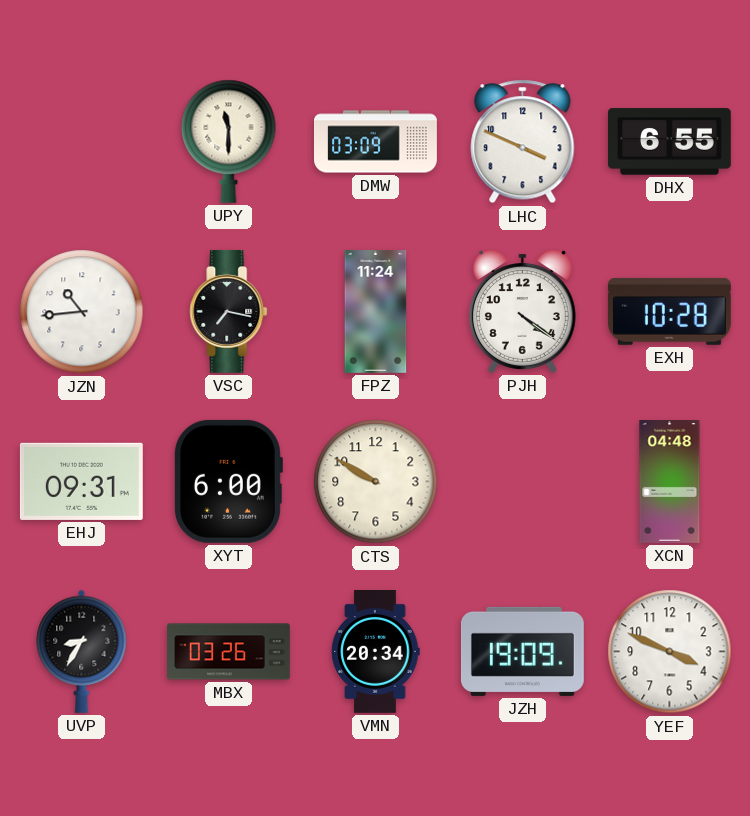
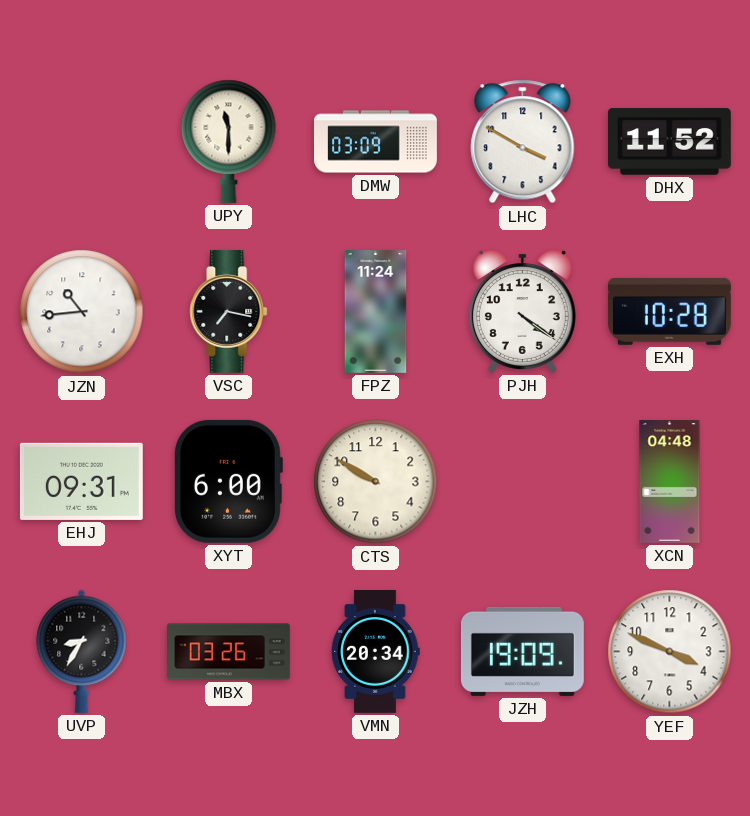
LHC: 3:49 -> 3:50 (523, 142)
DHX: 6:55 -> 11:52 (669, 142)
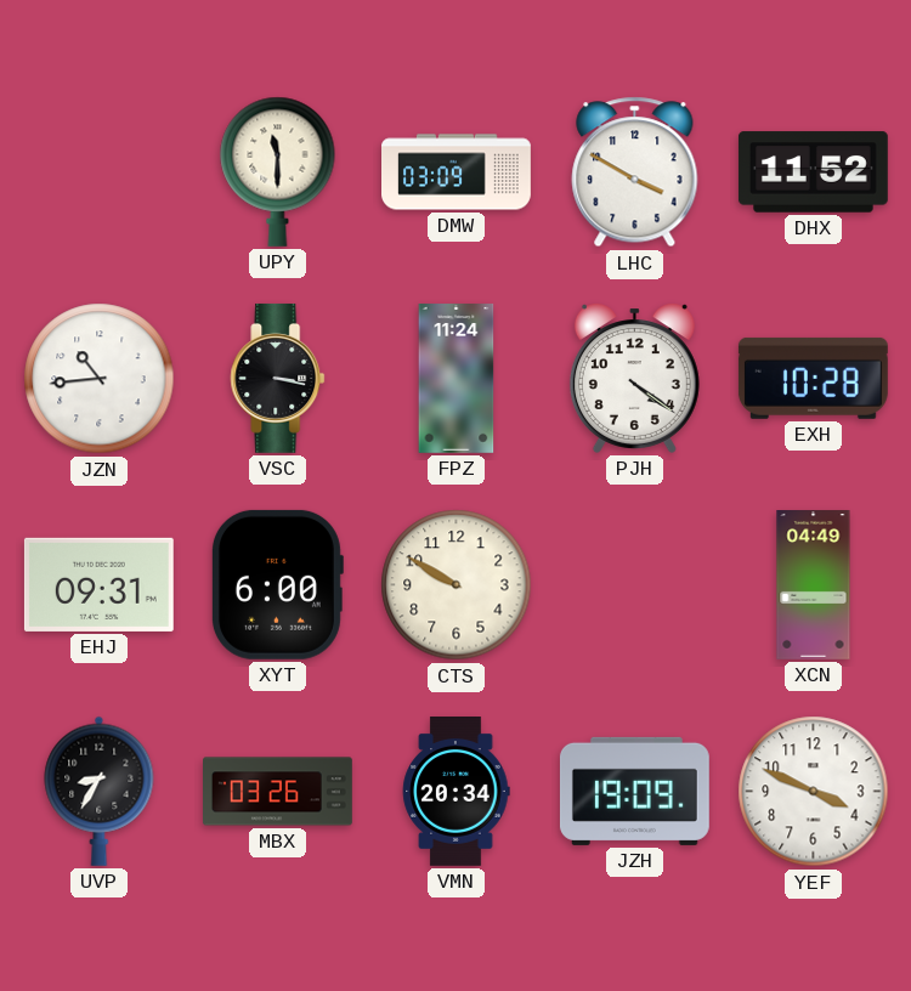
VSC: 7:17 -> 3:17 (278, 378)
XCN: 04:48 -> 04:49 (814, 585)
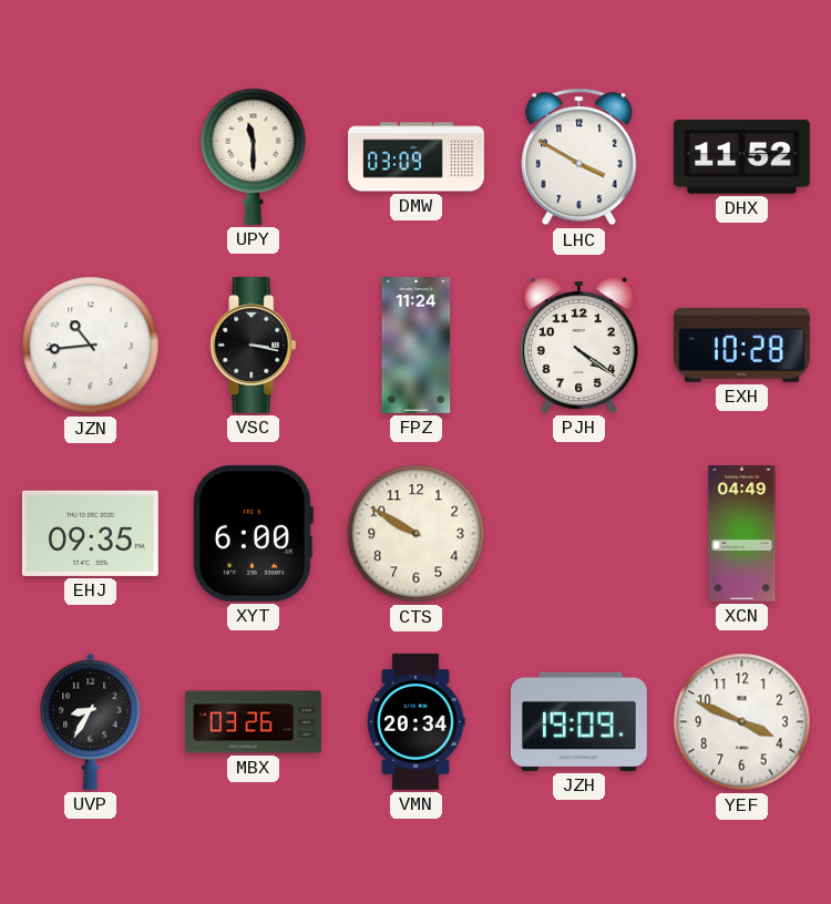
EHJ: 09:31 -> 09:35 (90, 533)
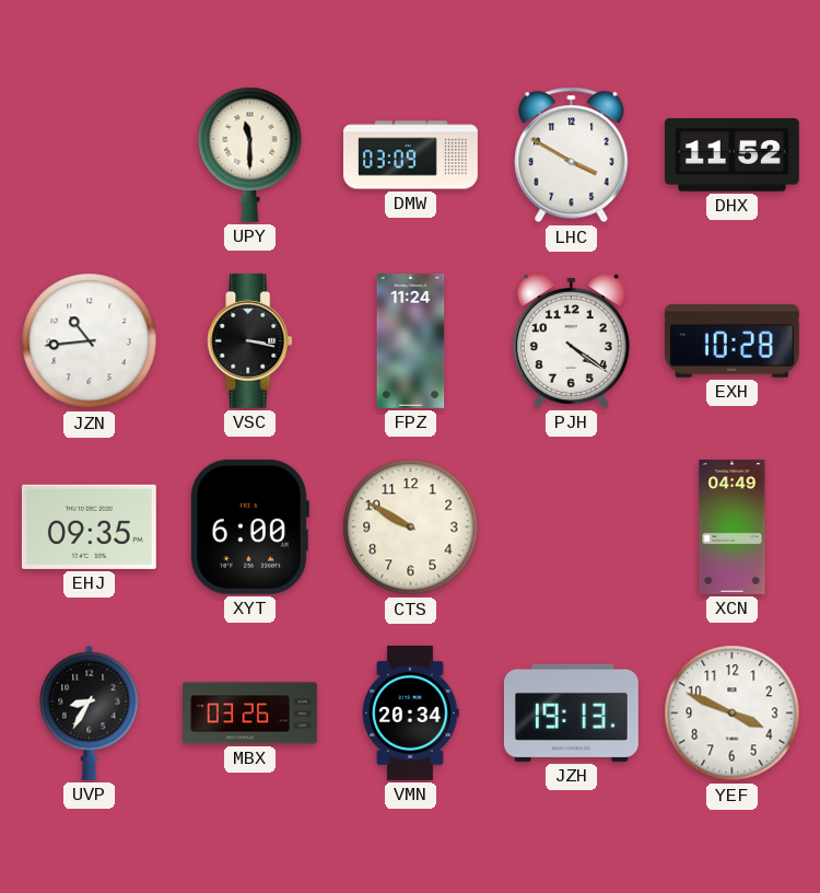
JZH: 19:09 -> 19:13 (571, 712)
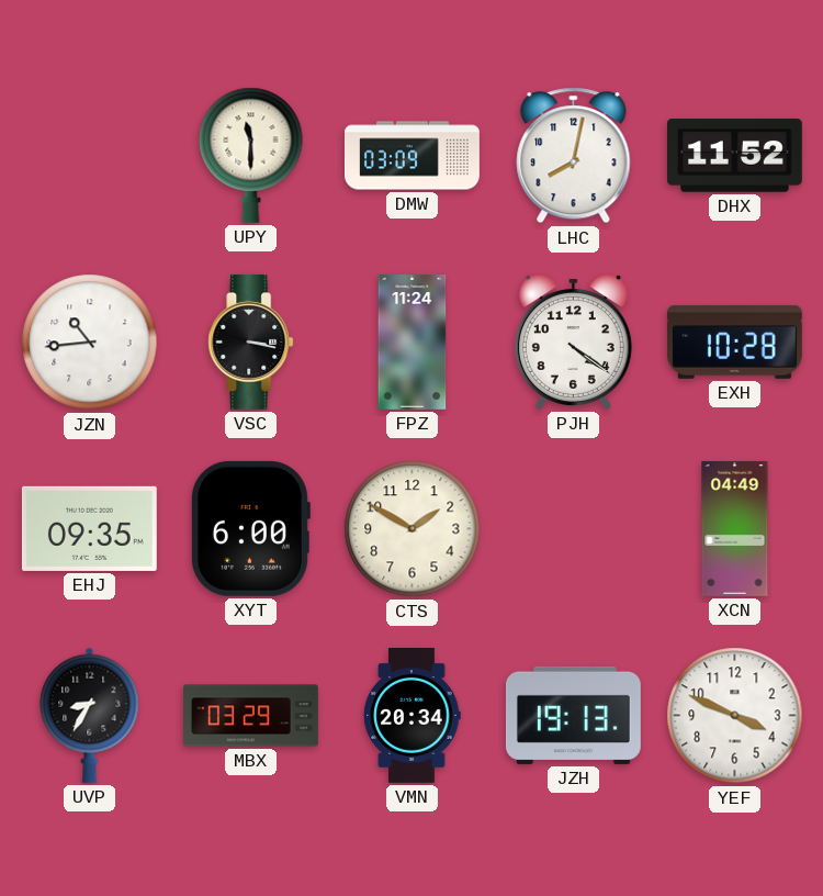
LHC: 3:50 -> 8:02 (574, 156)
CTS: 9:50 -> 1:50 (413, 529)
MBX: 03:26 -> 03:29 (251, 716)
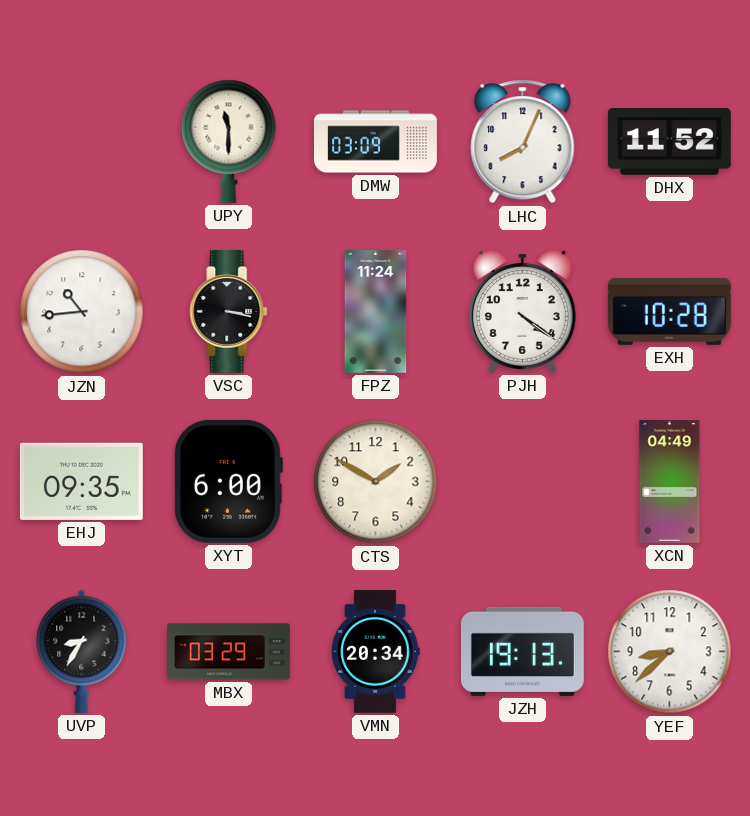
LHC: 8:02 -> 8:04 (523, 142)
YEF: 3:49 -> 8:38 (670, 652)
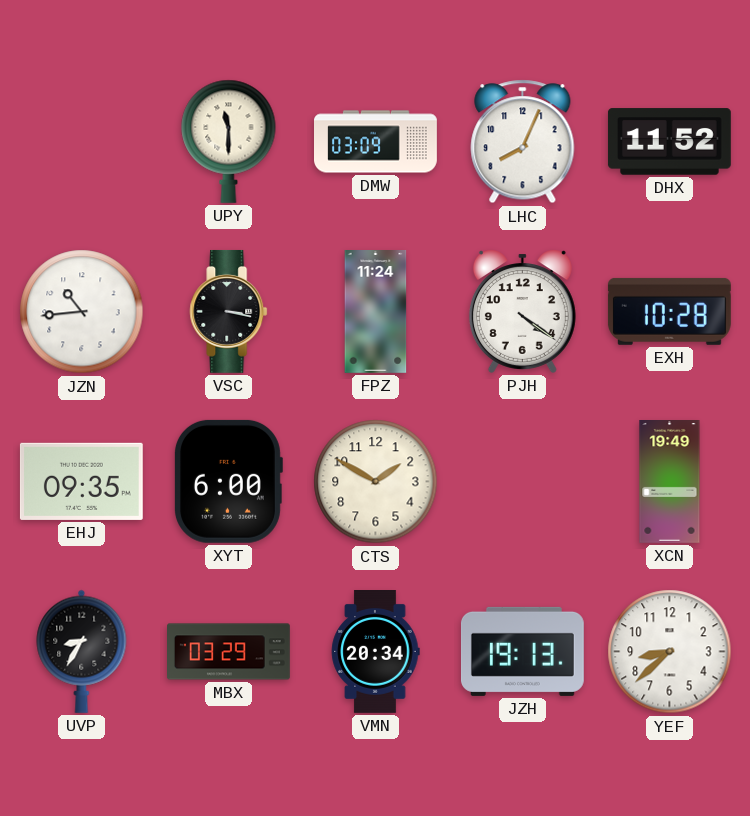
XCN: 04:49 -> 19:49 (670, 482)
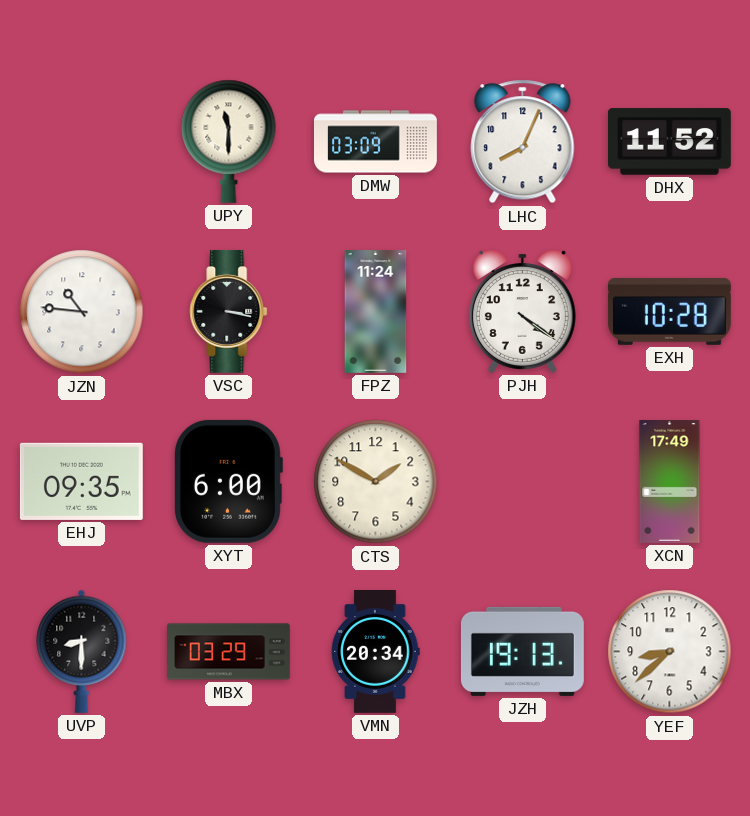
JZN: 10:44 -> 10:46 (82, 312)
XCN: 19:49 -> 17:49 (670, 482)
UVP: 8:35 -> 8:30 (82, 651)
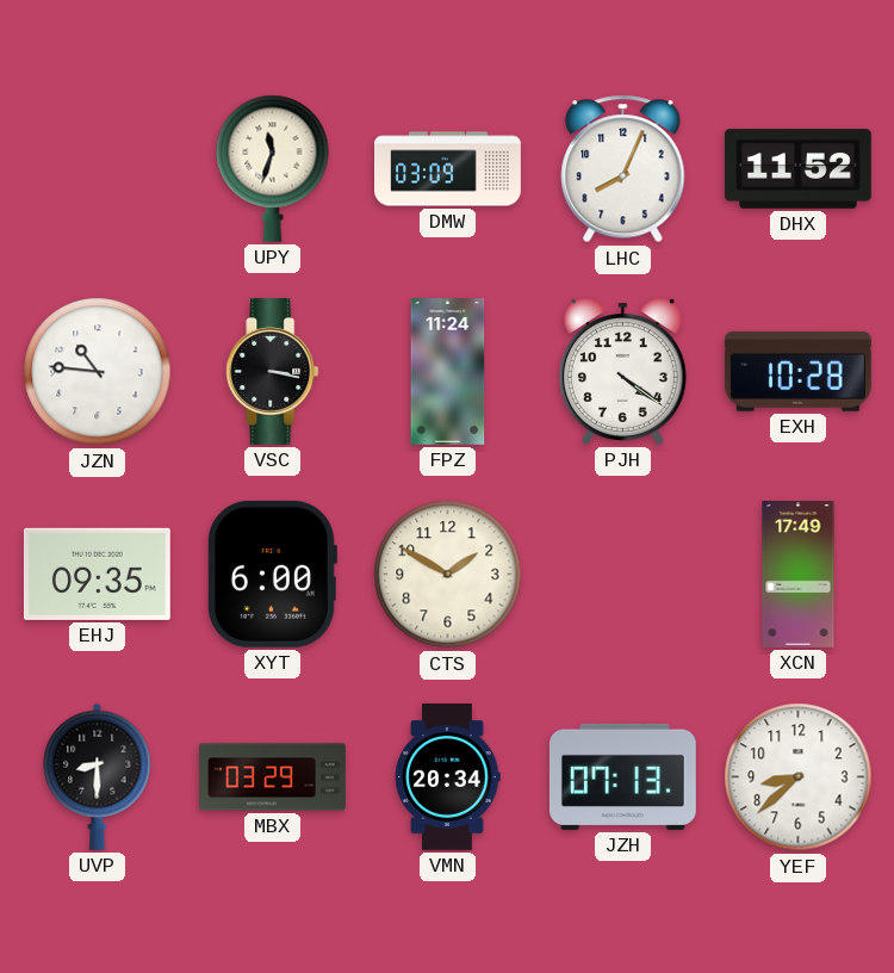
UPY: 11:30 -> 11:33 (273, 168)
JZH: 19:13 -> 07:13 (622, 776)
